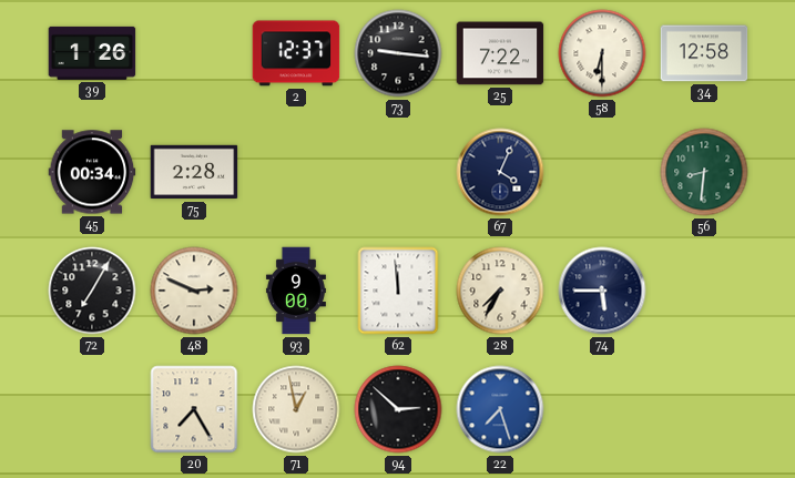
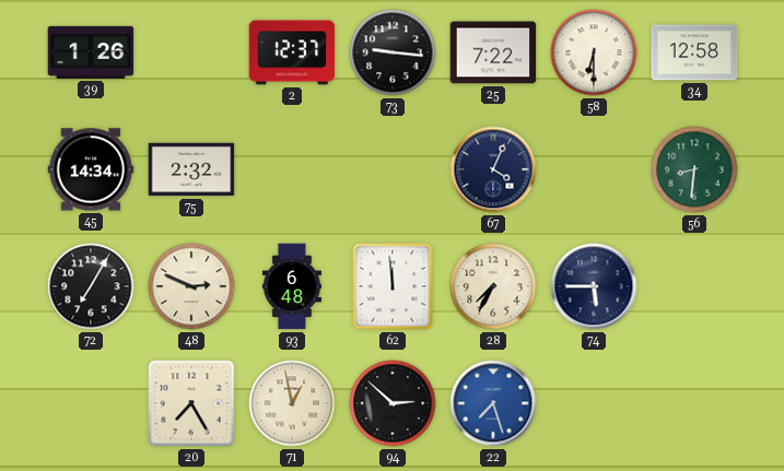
45: 00:34 -> 14:34 (91, 169)
75: 2:28 -> 2:32 (191, 169)
93: 9:00 -> 6:48 (292, 286)
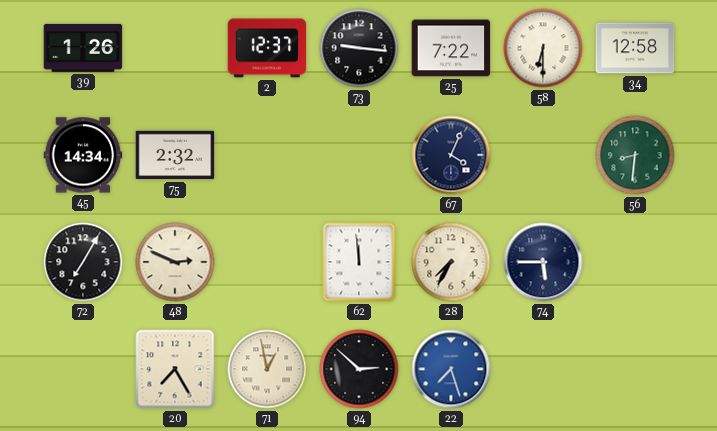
93: 6:48 -> none (292, 286)
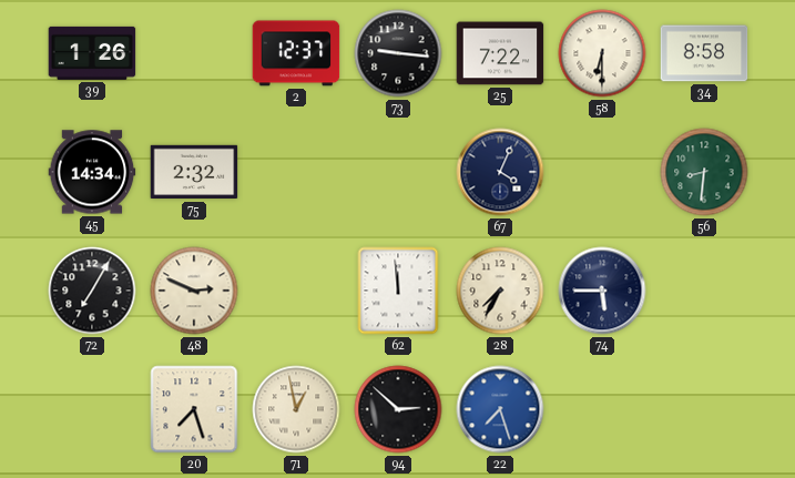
34: 12:58 -> 8:58 (704, 53)
20: 7:25 -> 7:27 (194, 409)
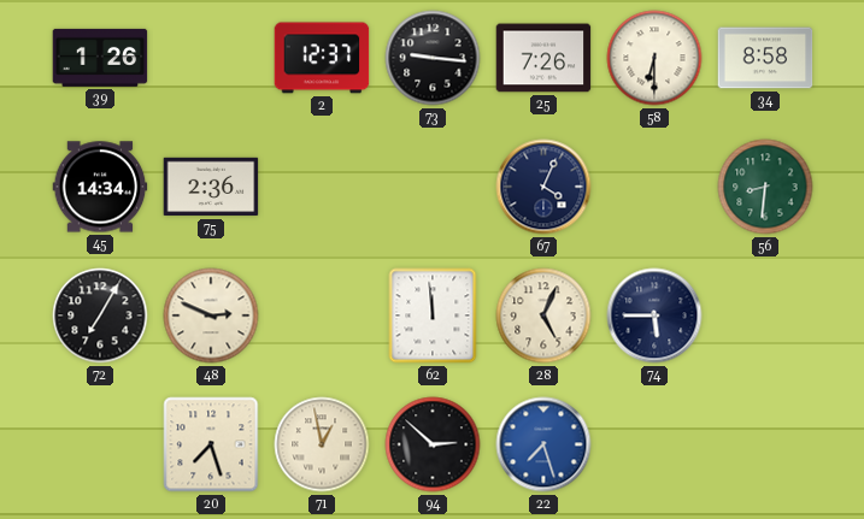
25: 7:22 -> 7:26 (543, 58)
75: 2:32 -> 2:36 (211, 187)
28: 7:35 -> 5:04 (543, 315)
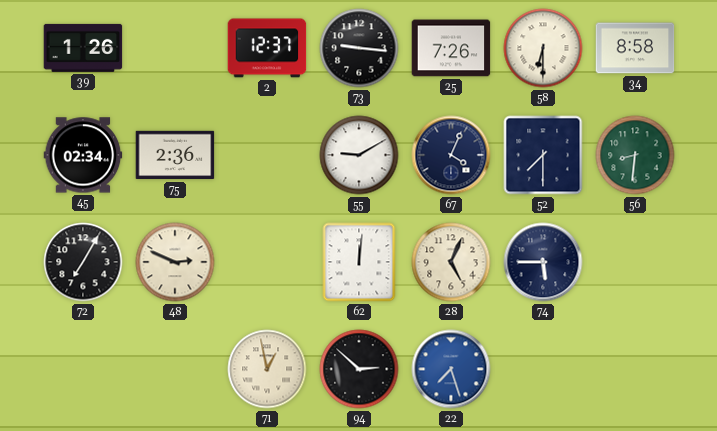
45: 14:34 -> 02:34 (83, 155)
55: none -> 9:10 (359, 155)
52: none -> 7:30 (543, 155)
62: 11:59 -> 12:01 (359, 262)
20: 7:27 -> none (211, 444)
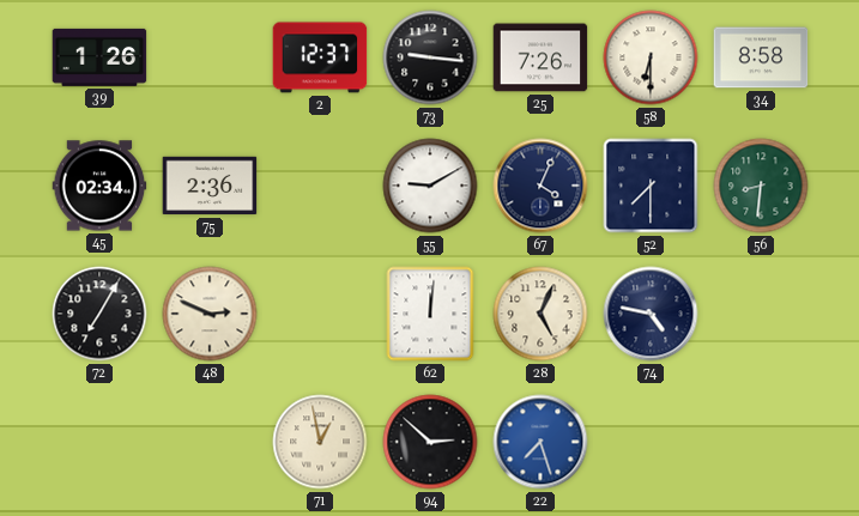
74: 5:45 -> 4:47 (651, 314)
